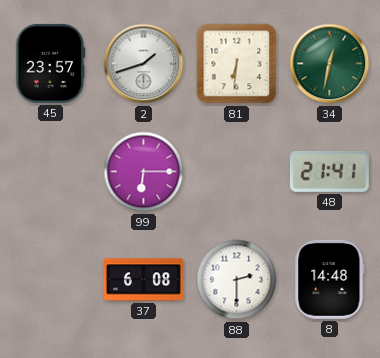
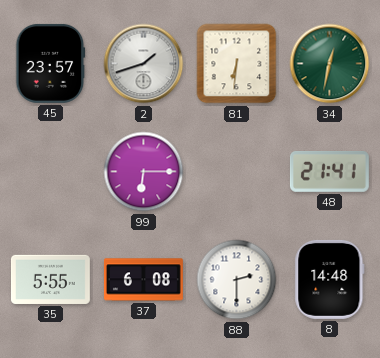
35: none -> 5:55 (50, 279)
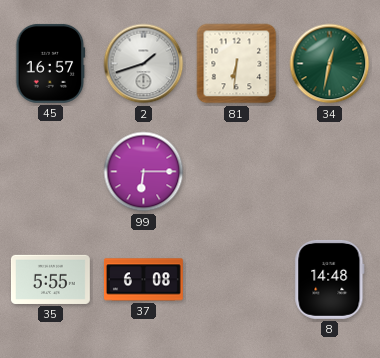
45: 23:57 -> 16:57 (51, 63)
48: 21:41 -> none (329, 171)
88: 2:30 -> none (237, 280)
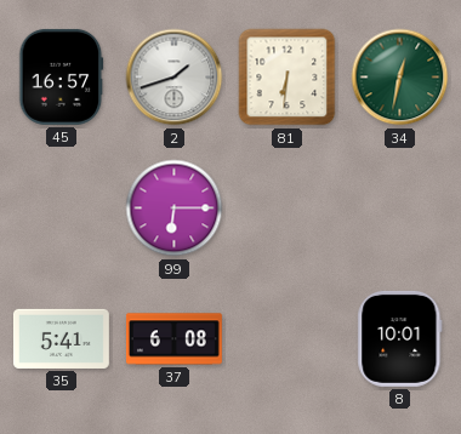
35: 5:55 -> 5:41 (61, 338)
8: 14:48 -> 10:01 (400, 338)
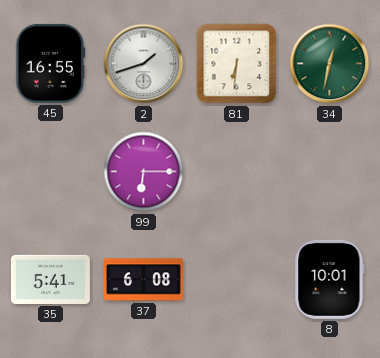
45: 16:57 -> 16:55 (51, 63)
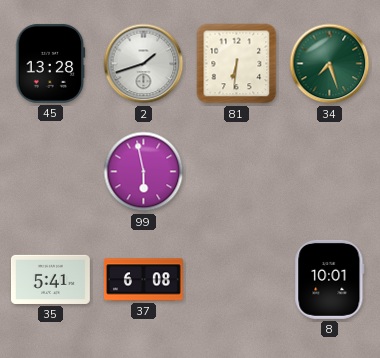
45: 16:55 -> 13:28 (51, 63)
34: 12:32 -> 7:27 (330, 64)
99: 6:15 -> 5:58 (144, 172)
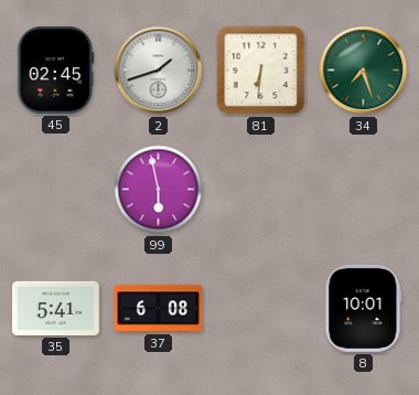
45: 13:28 -> 02:45 (56, 70)
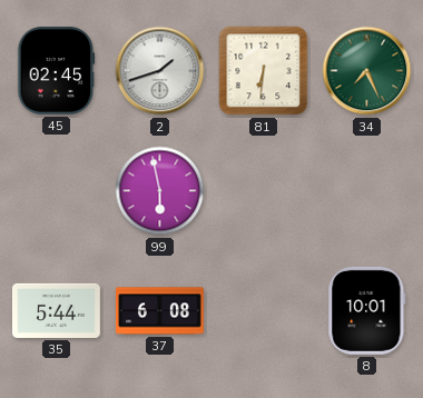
34: 7:27 -> 7:26 (367, 71)
35: 5:41 -> 5:44 (56, 310)
